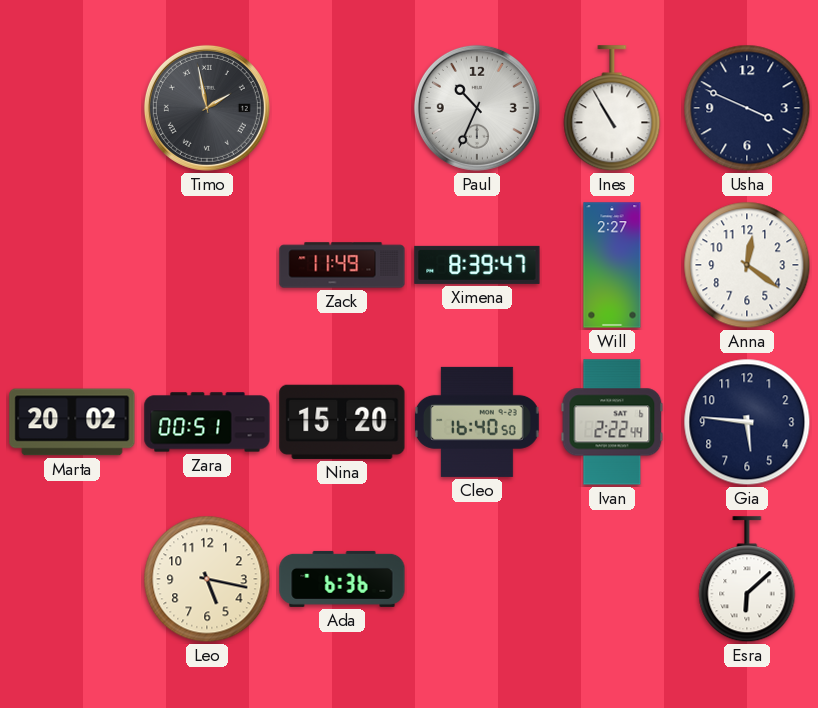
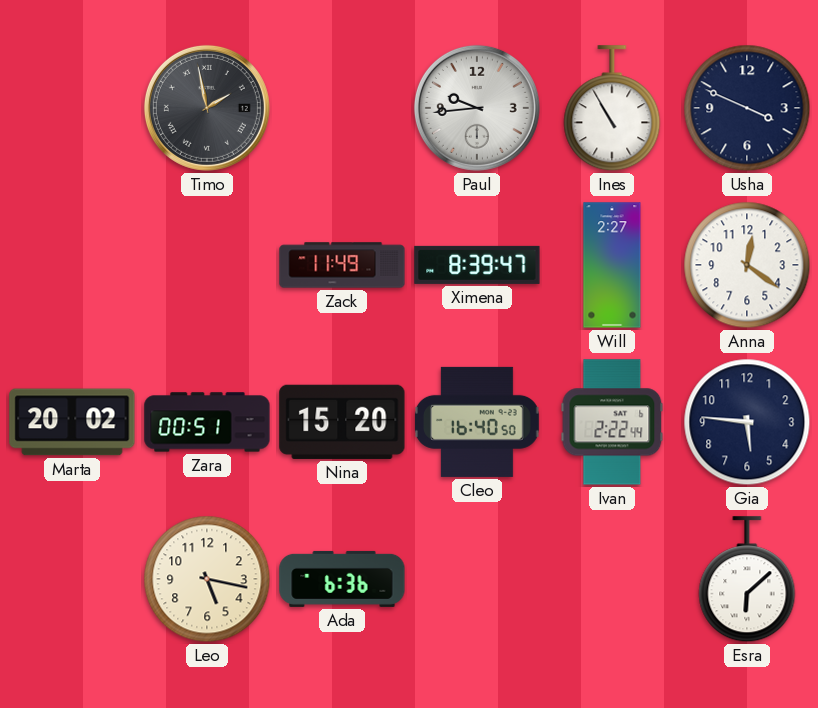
Paul: 10:34 -> 9:44 (477, 108)
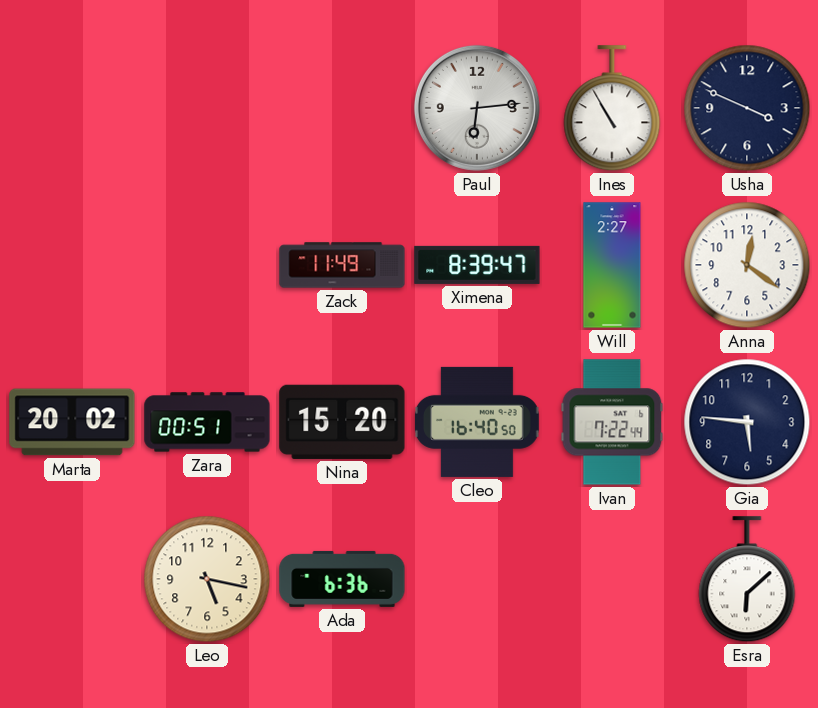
Timo: 1:58 -> none (207, 108)
Paul: 9:44 -> 6:14 (477, 108)
Ivan: 2:22 -> 7:22 (612, 422)
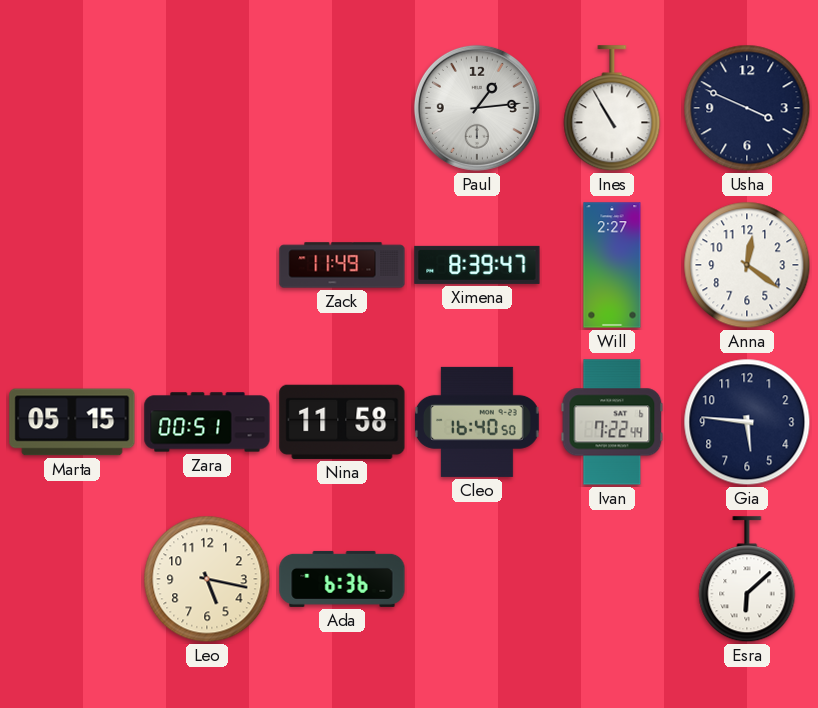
Paul: 6:14 -> 1:14 (477, 108)
Marta: 20:02 -> 05:15 (72, 422)
Nina: 15:20 -> 11:58 (342, 422)
